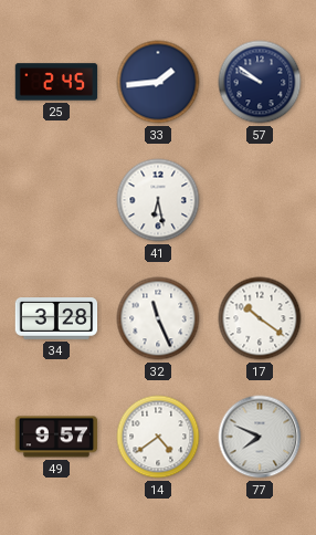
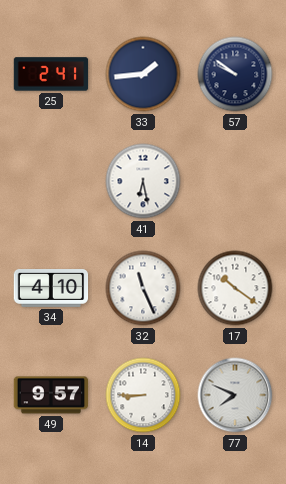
25: 2:45 -> 2:41 (51, 74)
34: 3:28 -> 4:10 (51, 289)
14: 4:39 -> 8:45 (143, 395)
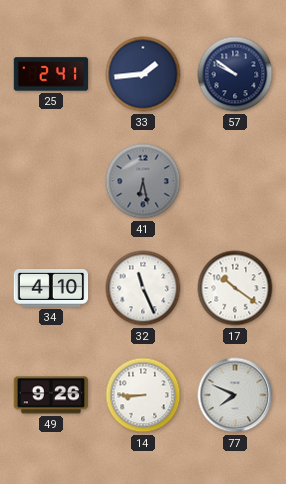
41 dial: white -> grey (143, 181)
49: 9:57 -> 9:26 (51, 395)
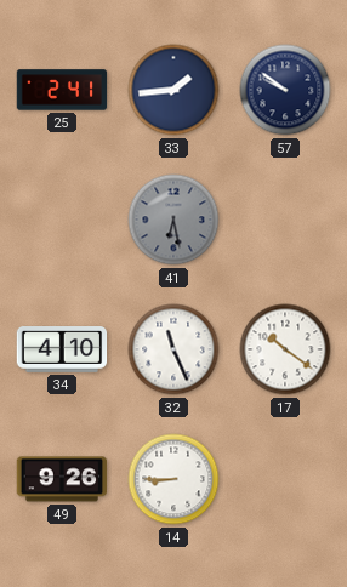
77: 7:49 -> none (235, 395)
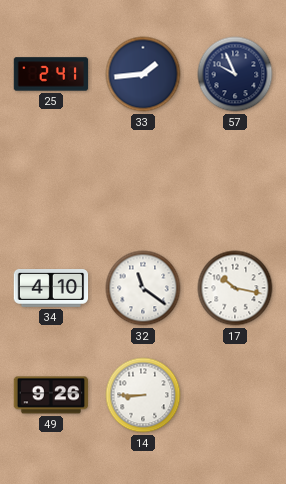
57: 9:51 -> 9:56 (235, 74)
41: 6:28 -> none (173, 220)
32: 11:26 -> 11:21 (143, 288)
17: 10:21 -> 10:17 (235, 288)
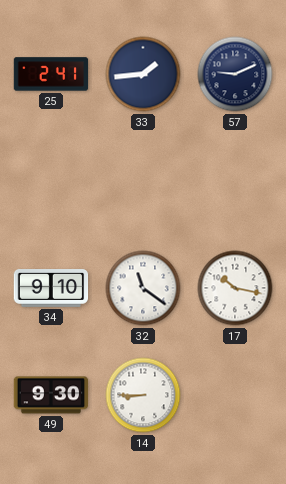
57: 9:56 -> 9:11 (235, 74)
34: 4:10 -> 9:10 (51, 289)
49: 9:26 -> 9:30 (51, 395)
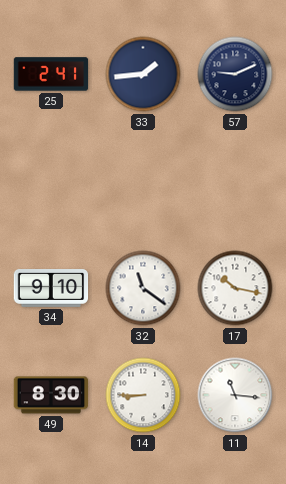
49: 9:30 -> 8:30 (51, 395)
11: none -> 11:16 (235, 395)
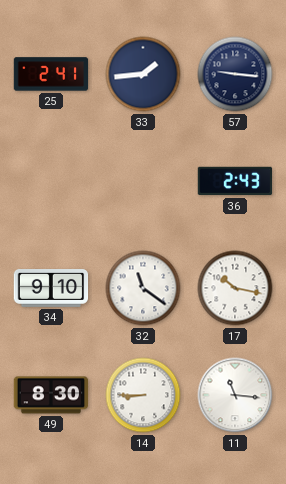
57: 9:11 -> 9:16 (235, 74)
36: none -> 2:43 (235, 181)
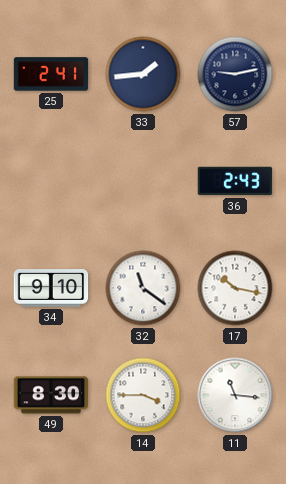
57: 9:16 -> 9:13 (235, 74)
14: 8:45 -> 3:45 (143, 395)
